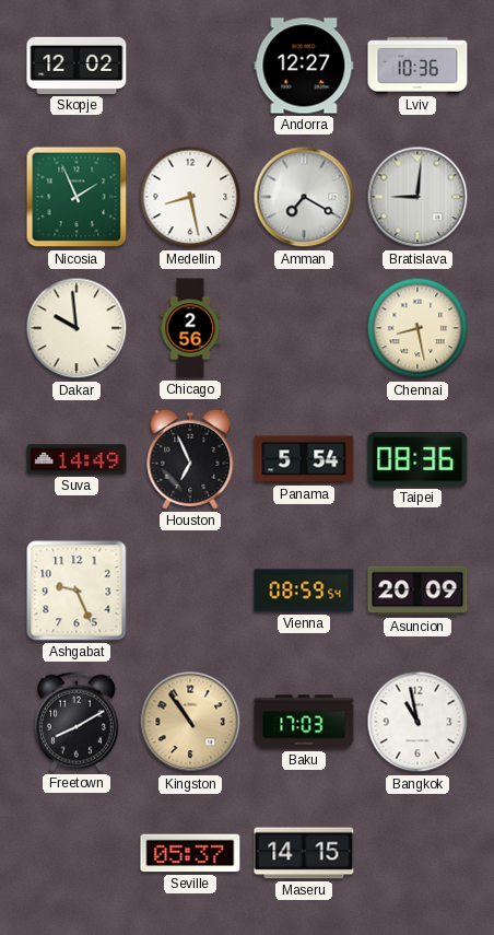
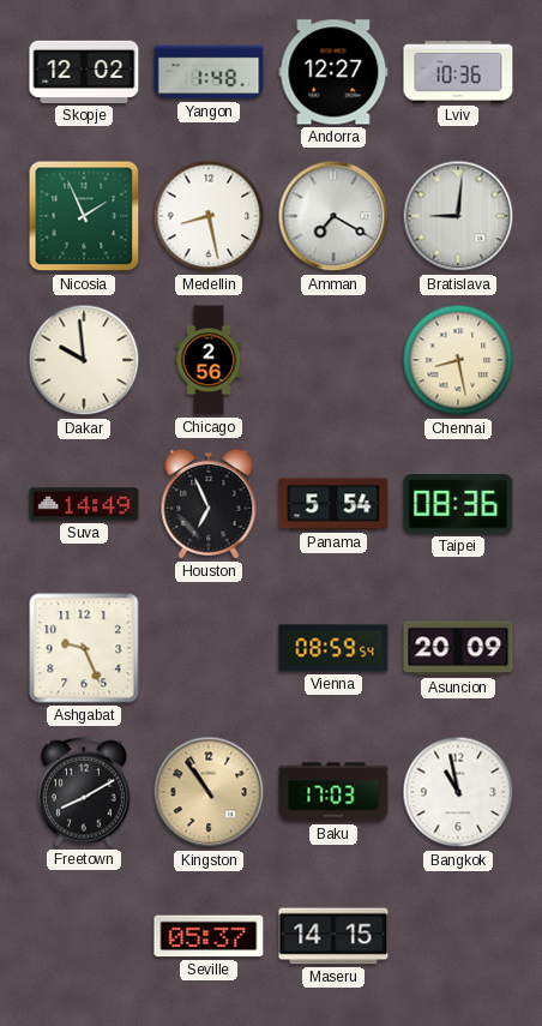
Yangon: none -> 1:48 (209, 72)
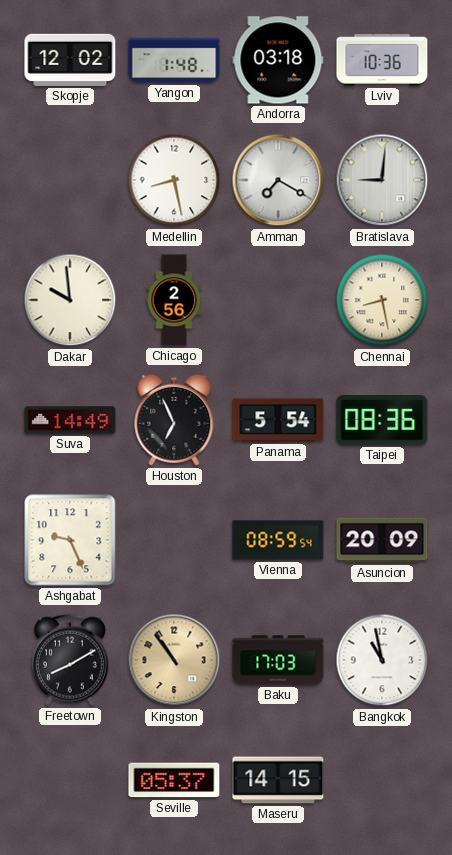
Andorra: 12:27 -> 03:18 (278, 60)
Nicosia: 1:56 -> none (84, 216)
